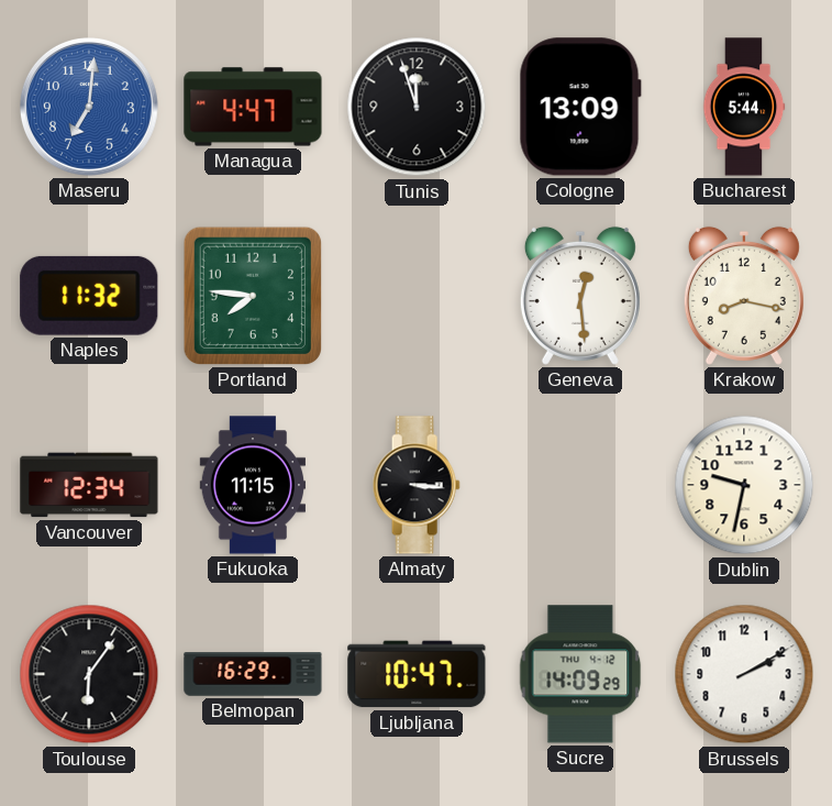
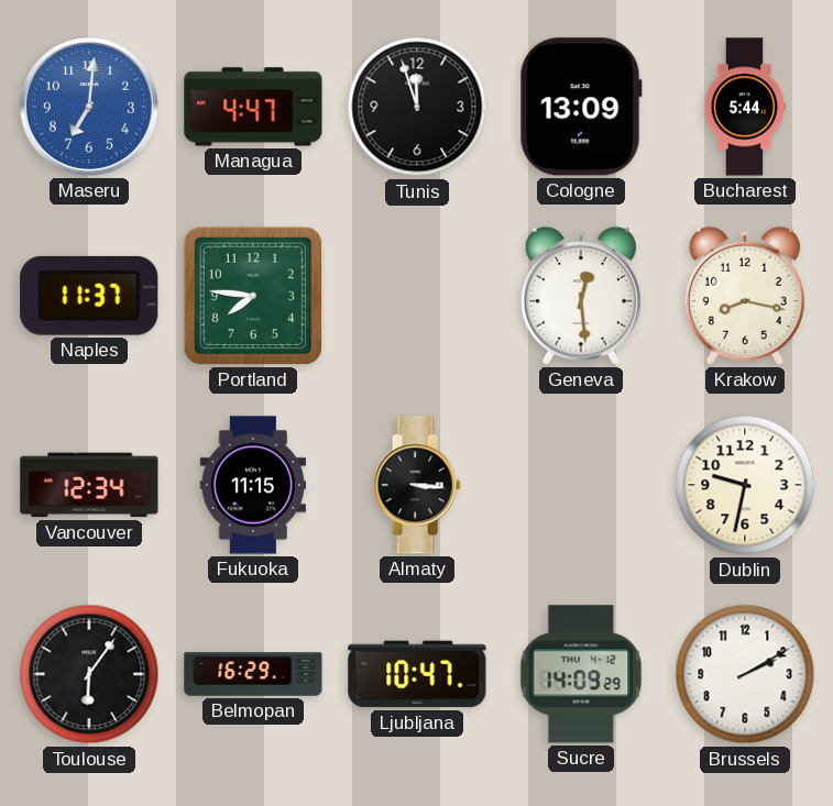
Naples: 11:32 -> 11:37 (89, 296)
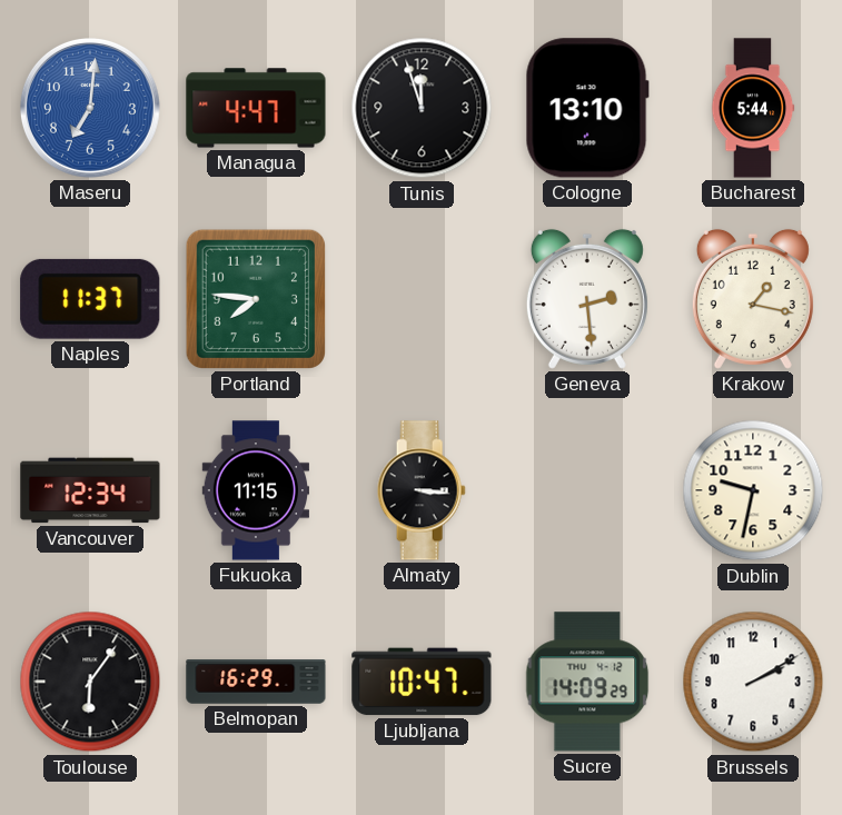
Cologne: 13:09 -> 13:10 (587, 108)
Geneva: 12:29 -> 2:29 (587, 299)
Krakow: 8:17 -> 1:17 (753, 299)
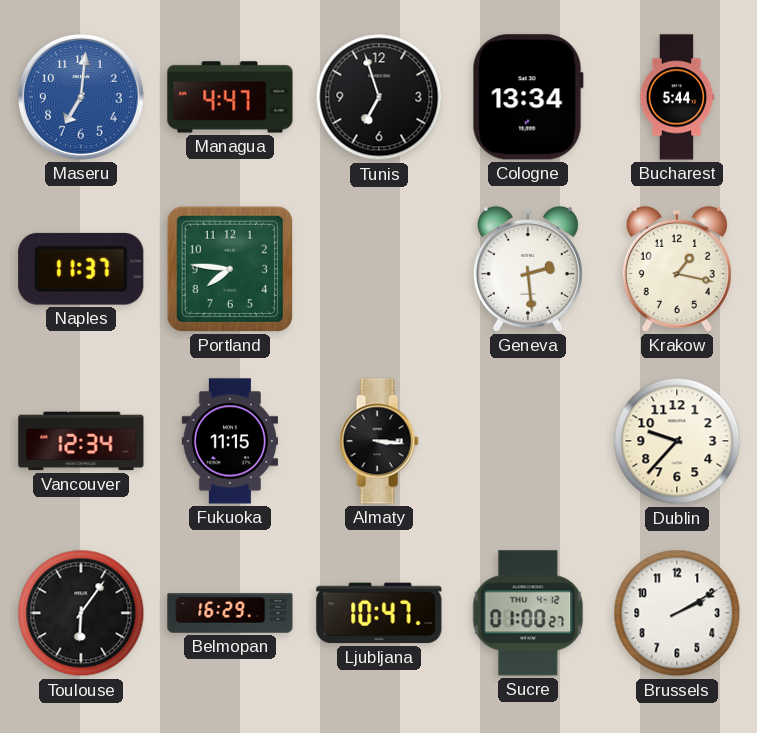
Tunis: 11:57 -> 6:57 (379, 97)
Cologne: 13:10 -> 13:34 (528, 97)
Dublin: 9:32 -> 9:37 (677, 441)
Sucre: 14:09 -> 01:00 (528, 613)
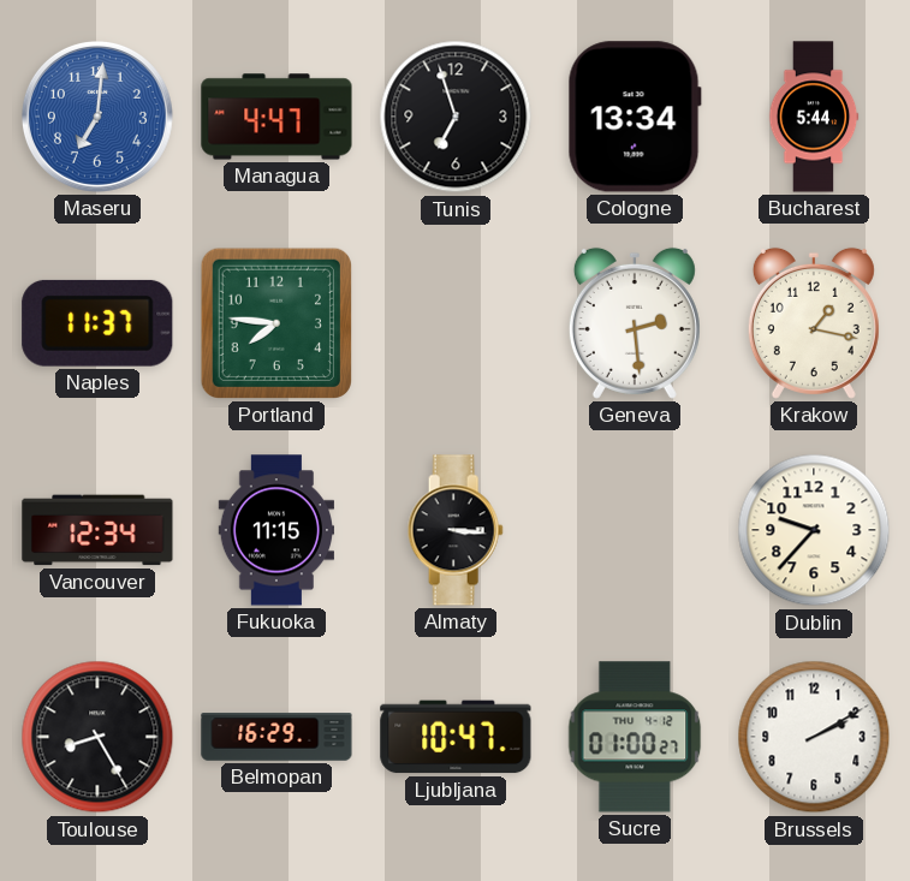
Toulouse: 6:06 -> 8:25 (97, 737)
